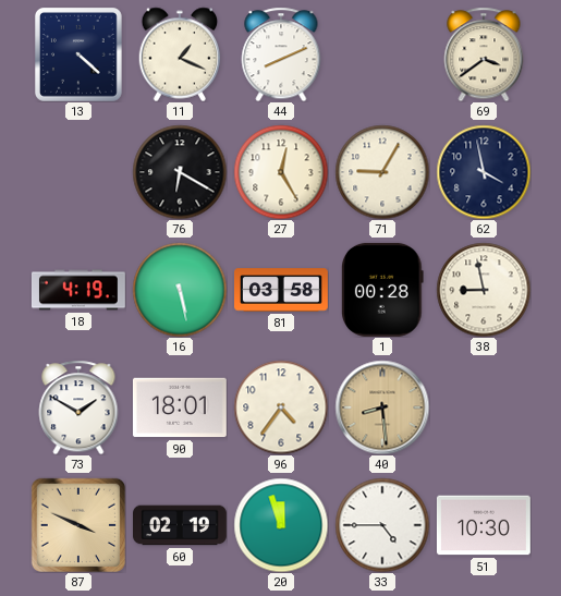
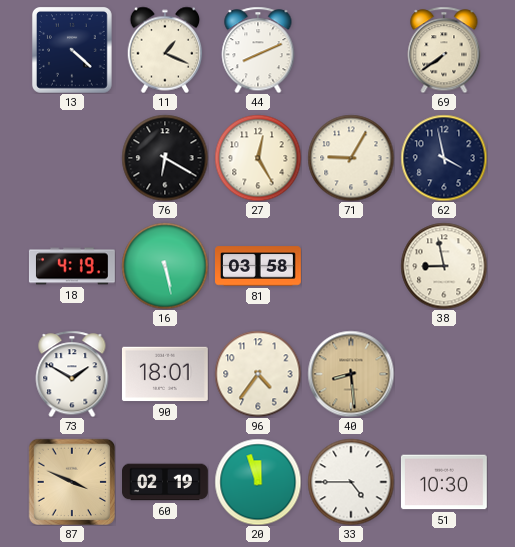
69: 3:39 -> 7:39 (444, 50)
1: 00:28 -> none (382, 290)
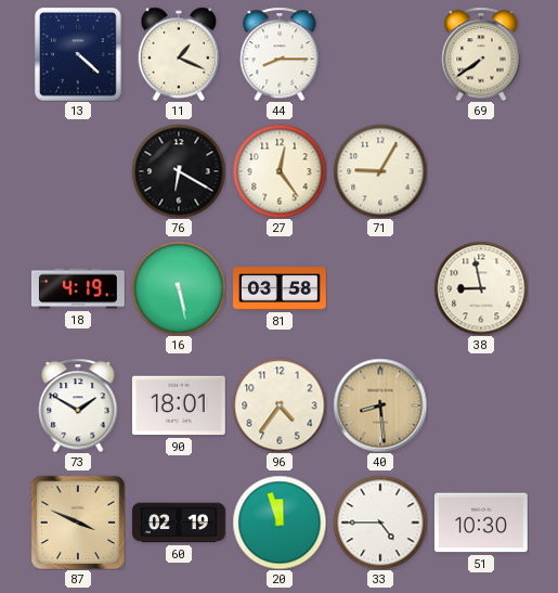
44: 8:11 -> 8:15 (280, 54)
27: 12:25 -> 12:24 (280, 171)
62: 3:58 -> none (444, 158)
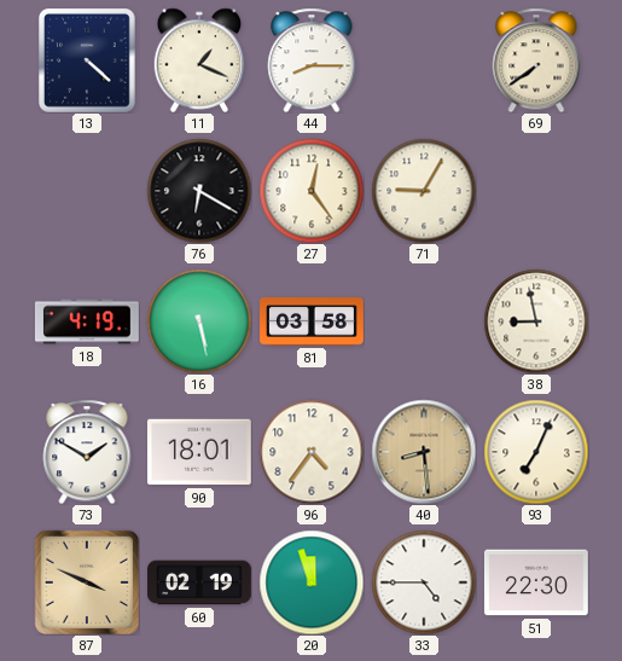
93: none -> 7:04 (536, 452)
51: 10:30 -> 22:30 (536, 582)
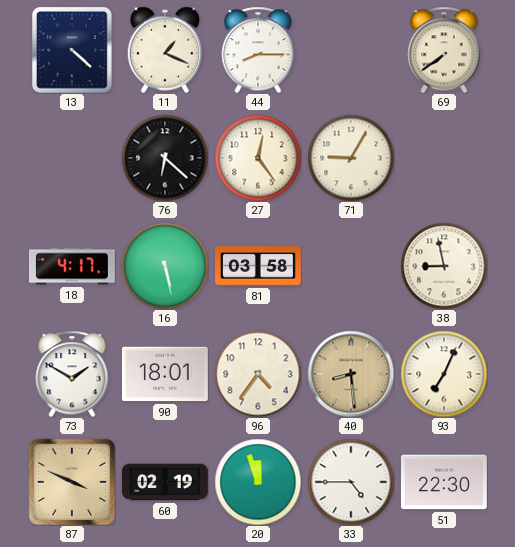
76: 6:20 -> 6:22 (165, 158)
18: 4:19 -> 4:17 (72, 266)
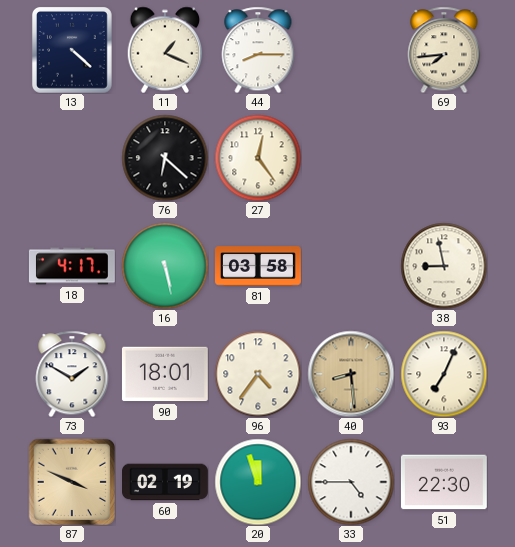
69: 7:39 -> 7:44 (444, 50)
71: 9:05 -> none (351, 158)
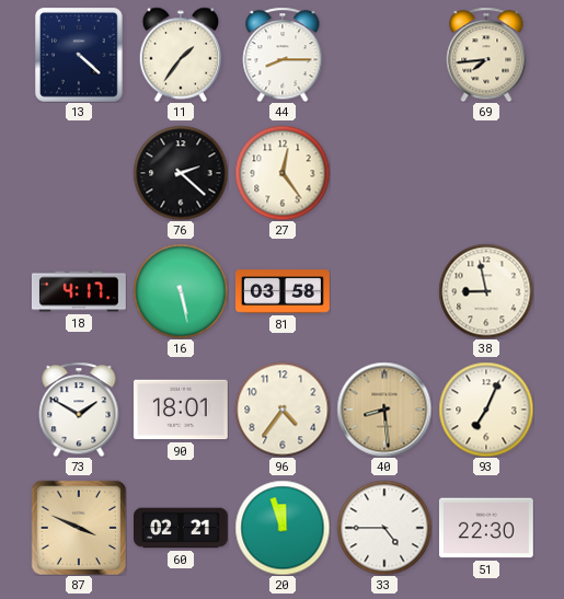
11: 1:19 -> 1:36 (181, 55)
76: 6:22 -> 2:22 (181, 173)
60: 02:19 -> 02:21 (182, 528)
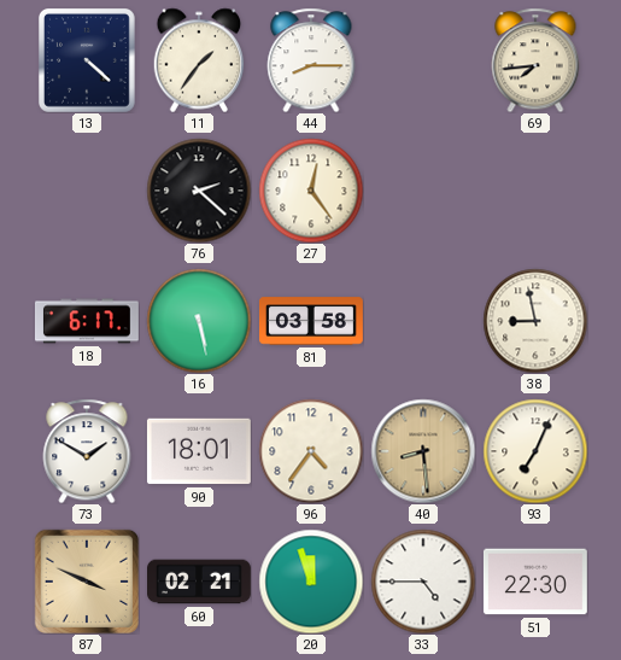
18: 4:17 -> 6:17 (87, 321)
